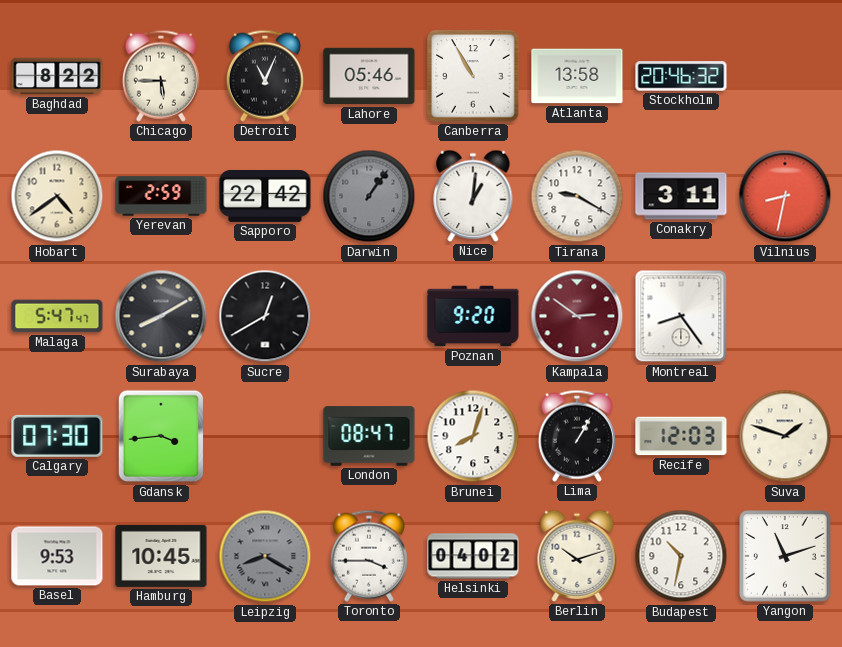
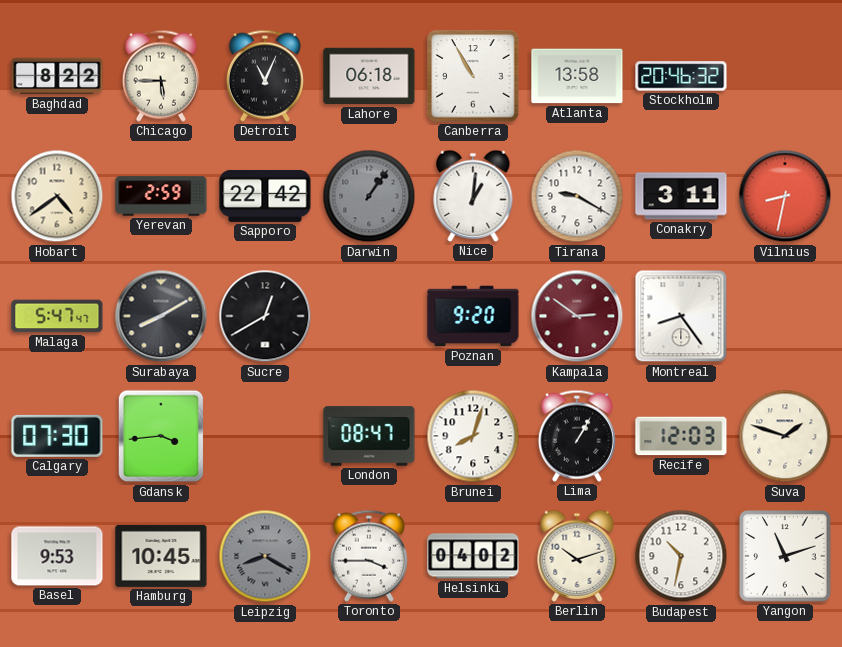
Lahore: 05:46 -> 06:18 (369, 76)
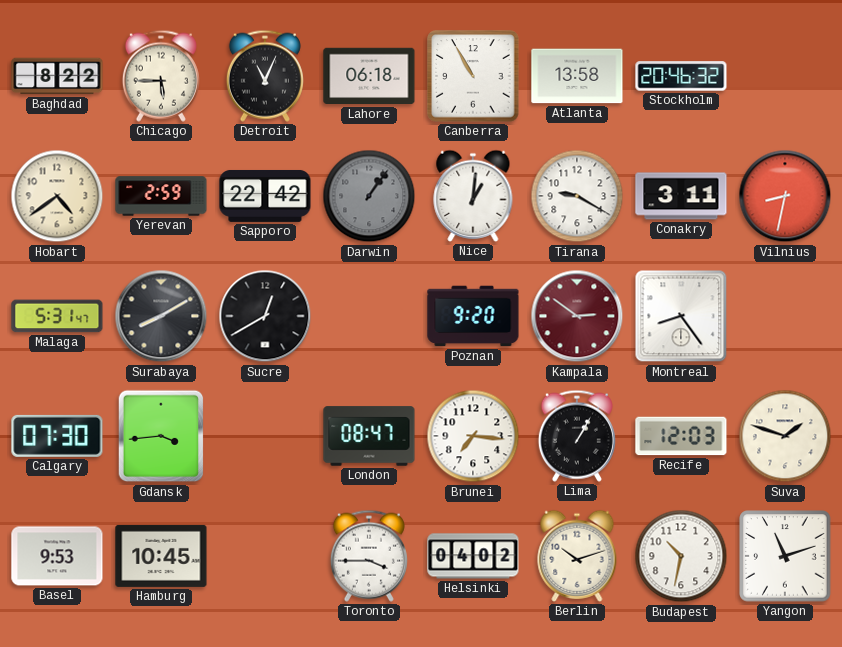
Malaga: 5:47 -> 5:31 (57, 316)
Brunei: 8:03 -> 7:16 (473, 436)
Leipzig: 8:20 -> none (265, 556)
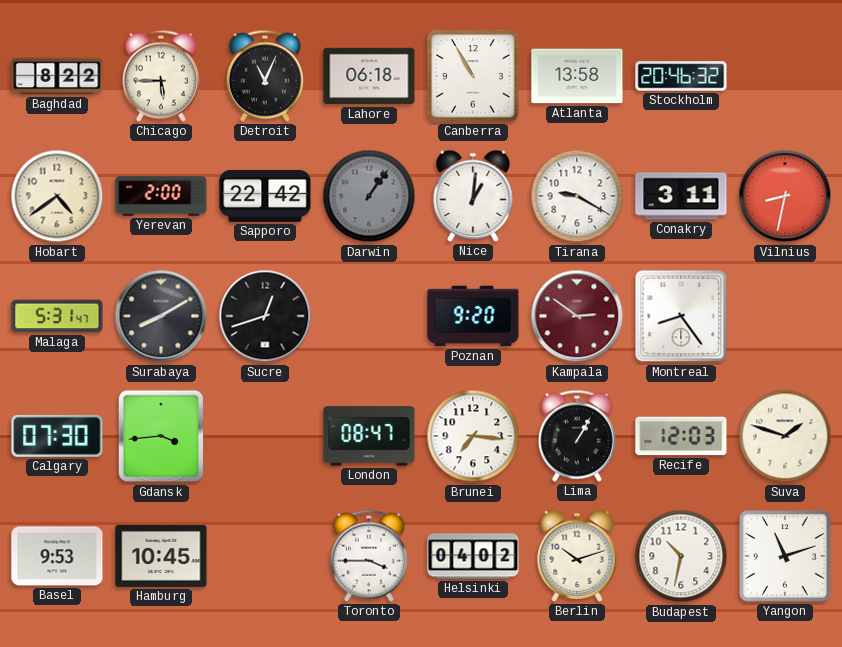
Yerevan: 2:59 -> 2:00 (161, 196)
Sucre: 12:40 -> 12:42 (265, 316)
